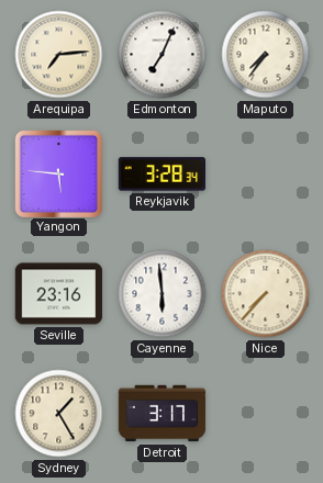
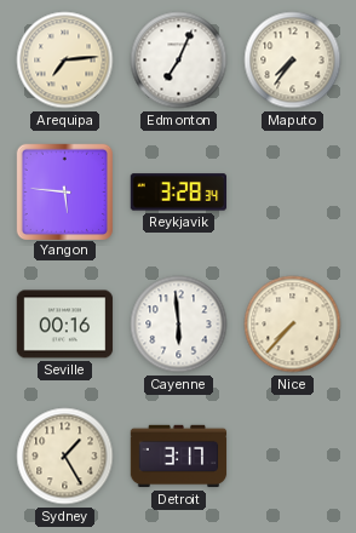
Seville: 23:16 -> 00:16 (65, 325)
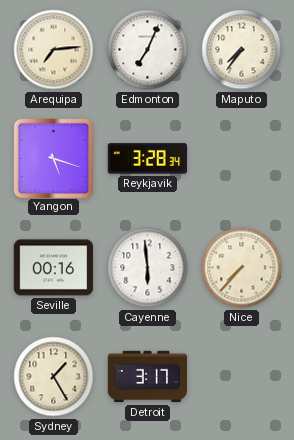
Yangon: 5:46 -> 5:18 (53, 158)
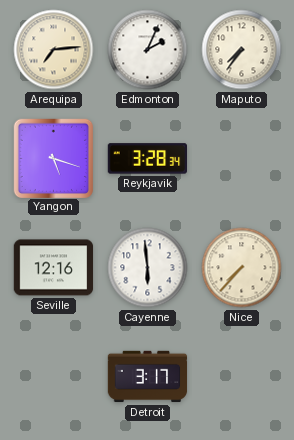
Edmonton: 7:04 -> 2:04 (148, 50)
Seville: 00:16 -> 12:16 (54, 268)
Sydney: 1:25 -> none (54, 377)
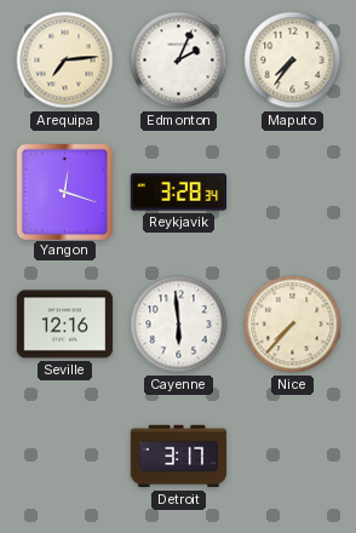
Yangon: 5:18 -> 12:18 (64, 191)
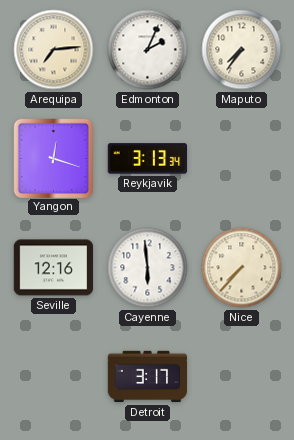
Reykjavik: 3:28 -> 3:13 (148, 159)
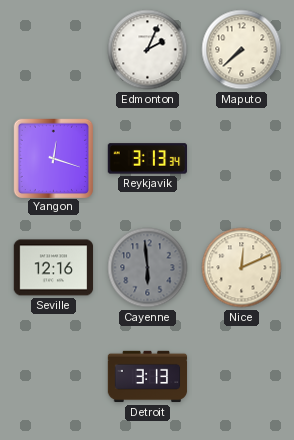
Arequipa: 7:14 -> none (54, 50)
Maputo: 7:36 -> 7:38 (242, 50)
Cayenne dial: white -> grey (148, 268)
Nice: 7:37 -> 12:11 (242, 268)
Detroit: 3:17 -> 3:13 (148, 377)
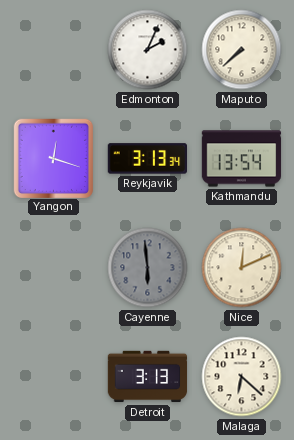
Kathmandu: none -> 13:54 (242, 159)
Seville: 12:16 -> none (54, 268)
Malaga: none -> 6:22 (242, 377)
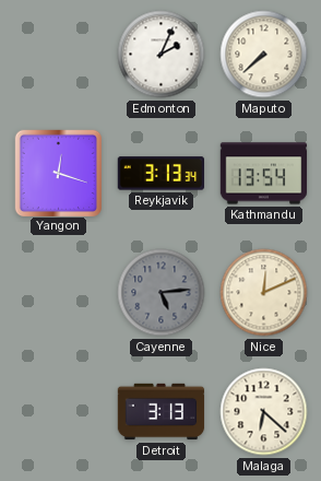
Cayenne: 5:59 -> 5:14 (162, 293)
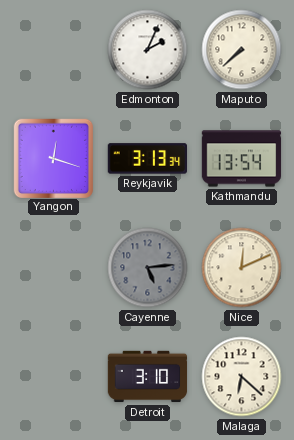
Detroit: 3:13 -> 3:10 (148, 377)
